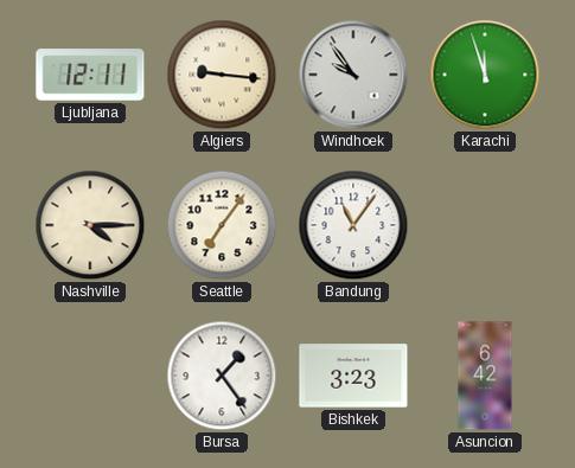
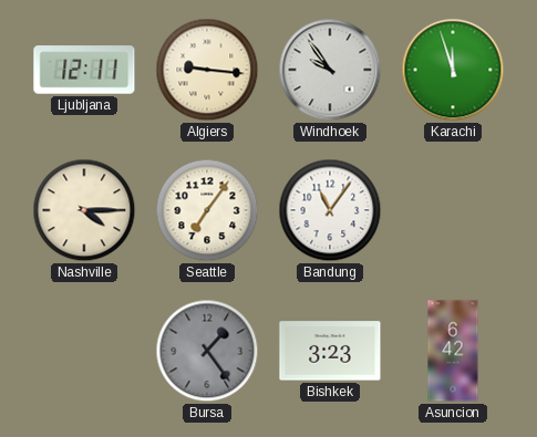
Bursa dial: white -> grey (207, 351)
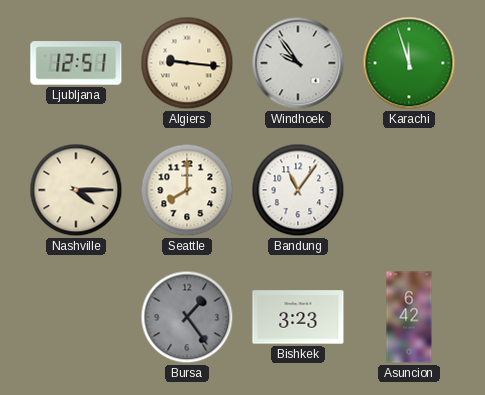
Ljubljana: 12:11 -> 12:51 (76, 63)
Seattle: 7:06 -> 8:00 (187, 190)
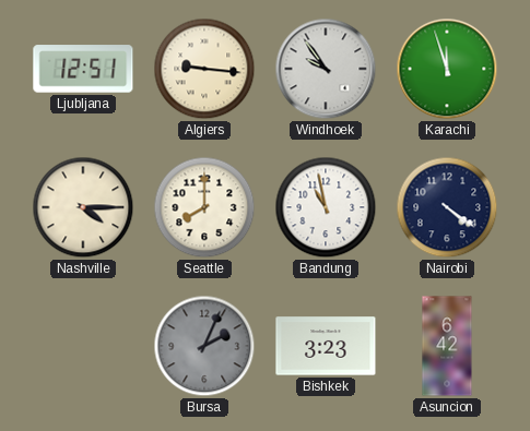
Bandung: 11:06 -> 10:58 (326, 207)
Nairobi: none -> 4:21 (447, 207)
Bursa: 1:24 -> 2:04 (204, 346)
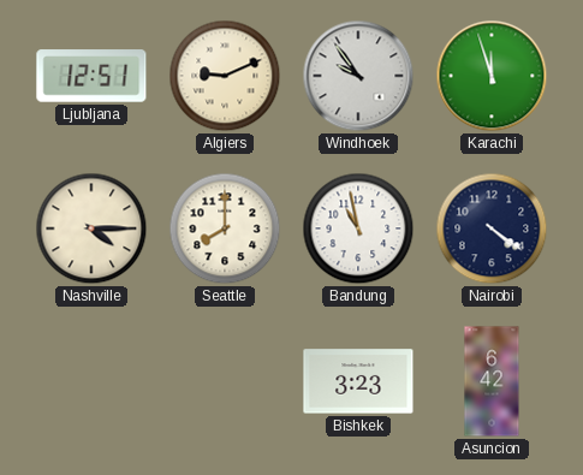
Algiers: 9:16 -> 9:11 (225, 76)
Bursa: 2:04 -> none (204, 346)
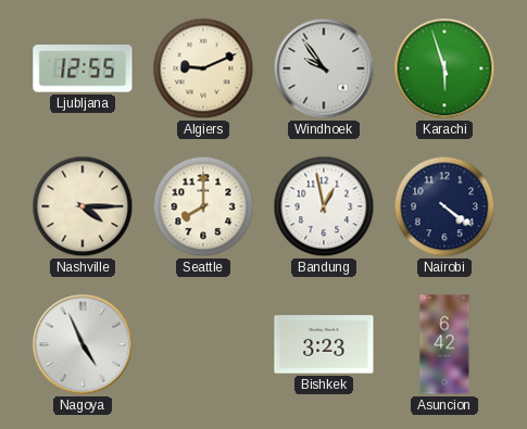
Ljubljana: 12:51 -> 12:55 (83, 68)
Karachi: 11:57 -> 5:57 (444, 68)
Bandung: 10:58 -> 12:58 (324, 206)
Nagoya: none -> 4:56 (83, 344)
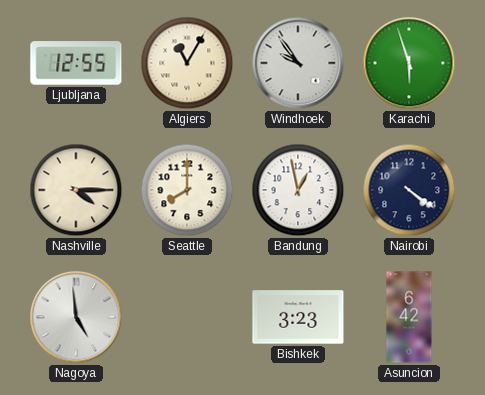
Algiers: 9:11 -> 11:05 (187, 63)
Nagoya: 4:56 -> 4:59 (76, 317)
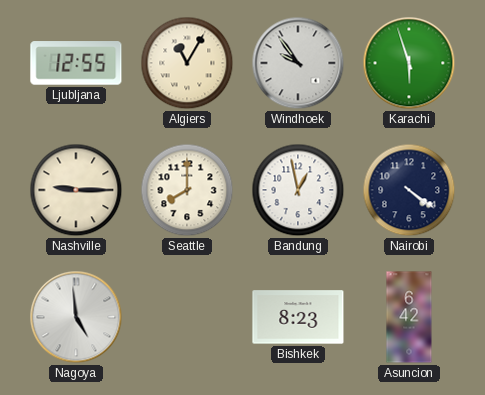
Nashville: 4:15 -> 9:15 (76, 190)
Bishkek: 3:23 -> 8:23 (298, 317)
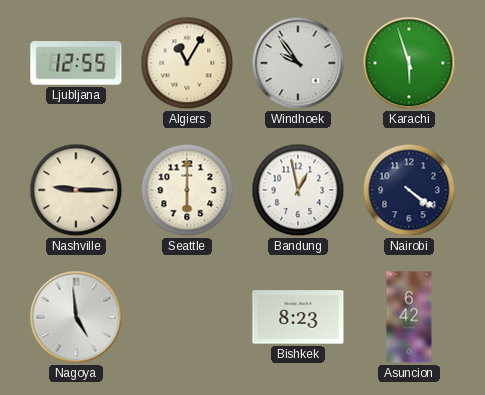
Seattle: 8:00 -> 6:00 (187, 190)
